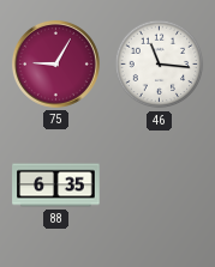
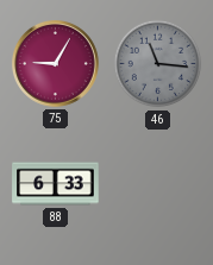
46 dial: white -> grey (158, 64)
88: 6:35 -> 6:33 (56, 184)
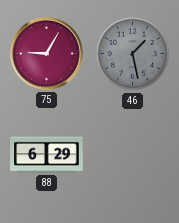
46: 11:16 -> 1:28 (133, 54)
88: 6:33 -> 6:29 (47, 155)
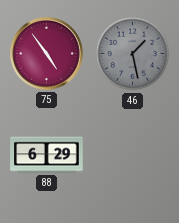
75: 9:05 -> 4:54 (46, 53)
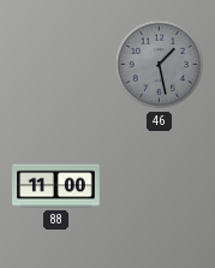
75: 4:54 -> none (46, 53)
88: 6:29 -> 11:00 (56, 186)
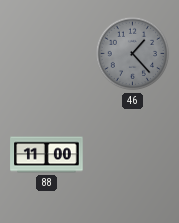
46: 1:28 -> 1:23 (133, 54)
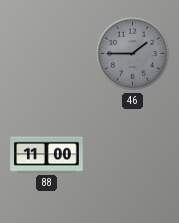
46: 1:23 -> 1:45 (133, 54)
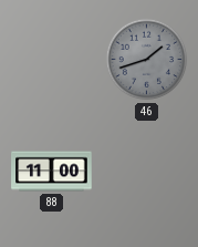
46: 1:45 -> 1:42 (147, 60)
